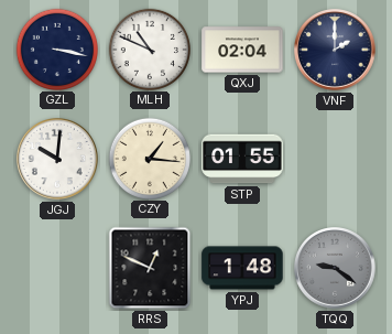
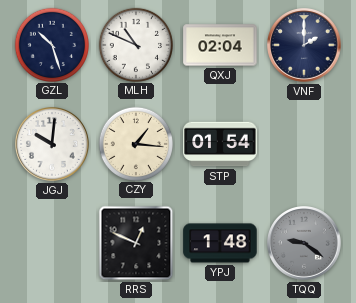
GZL: 3:17 -> 10:27 (51, 44)
STP: 01:55 -> 01:54 (220, 144)
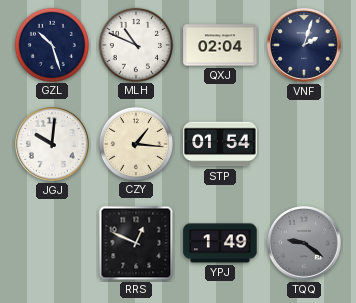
VNF: 2:00 -> 2:03 (305, 46)
YPJ: 1:48 -> 1:49 (220, 243)
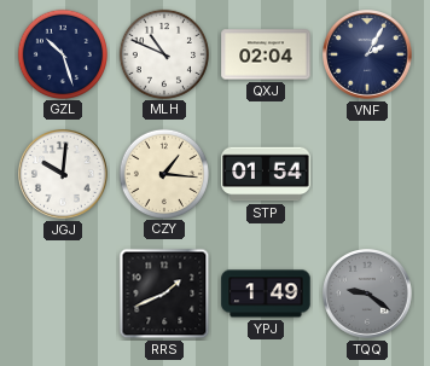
VNF: 2:03 -> 2:05 (368, 56)
RRS: 12:49 -> 1:41 (164, 294)
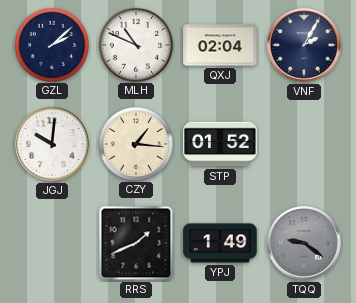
GZL: 10:27 -> 2:08 (51, 44)
STP: 01:54 -> 01:52 (220, 144)
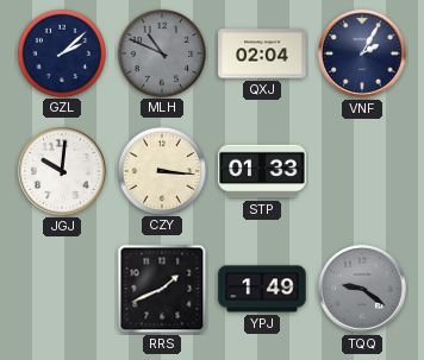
MLH dial: white -> grey (161, 52)
CZY: 1:16 -> 3:16 (161, 170)
STP: 01:52 -> 01:33 (262, 171)
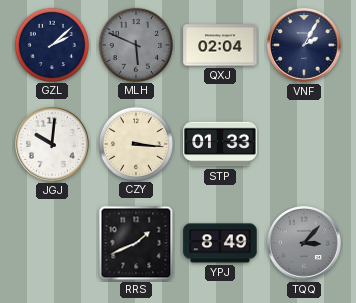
MLH: 10:49 -> 5:49 (135, 44)
YPJ: 1:49 -> 8:49 (220, 243)
TQQ: 9:21 -> 3:07 (305, 244)
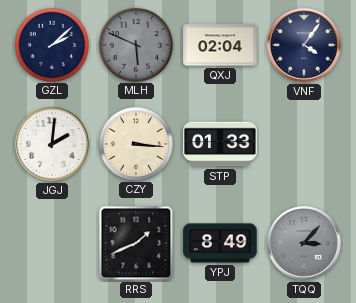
VNF: 2:05 -> 4:06 (305, 46)
JGJ: 10:01 -> 2:01 (53, 145)
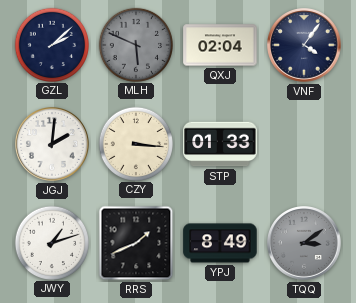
JWY: none -> 1:12 (51, 242)
TQQ: 3:07 -> 3:09 (305, 244)
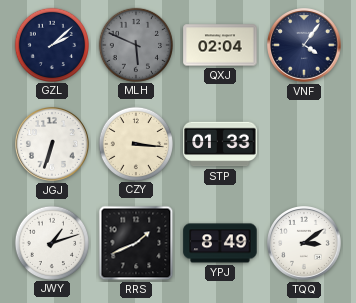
JGJ: 2:01 -> 6:33 (53, 145)
TQQ dial: grey -> white (305, 244)
